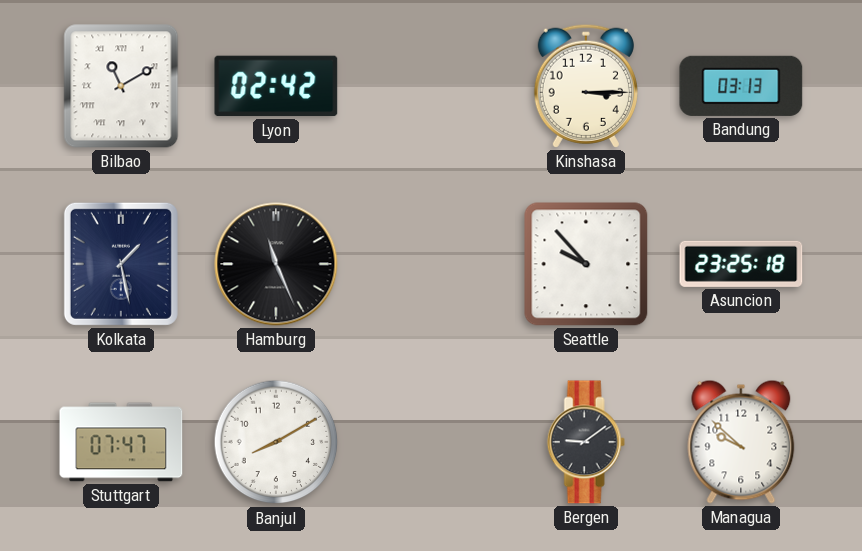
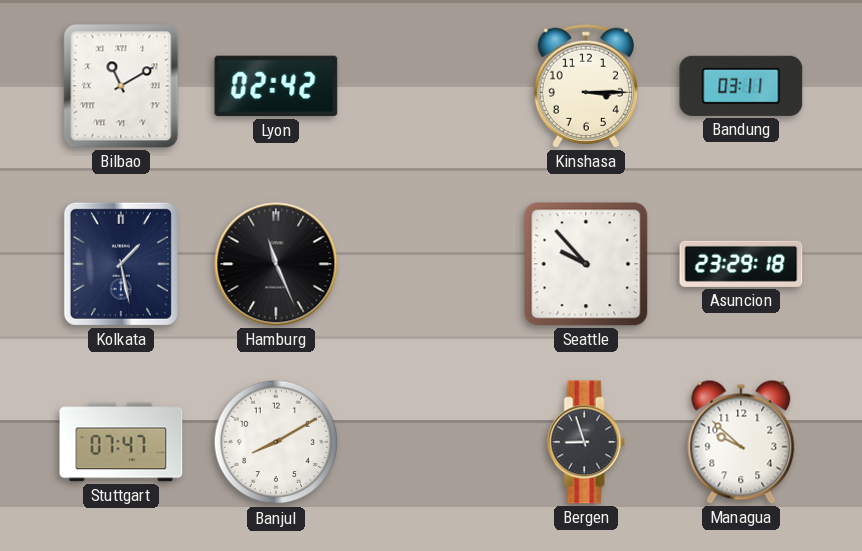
Bandung: 03:13 -> 03:11 (741, 86)
Asuncion: 23:25 -> 23:29 (741, 264)
Bergen: 9:09 -> 8:57 (586, 442)
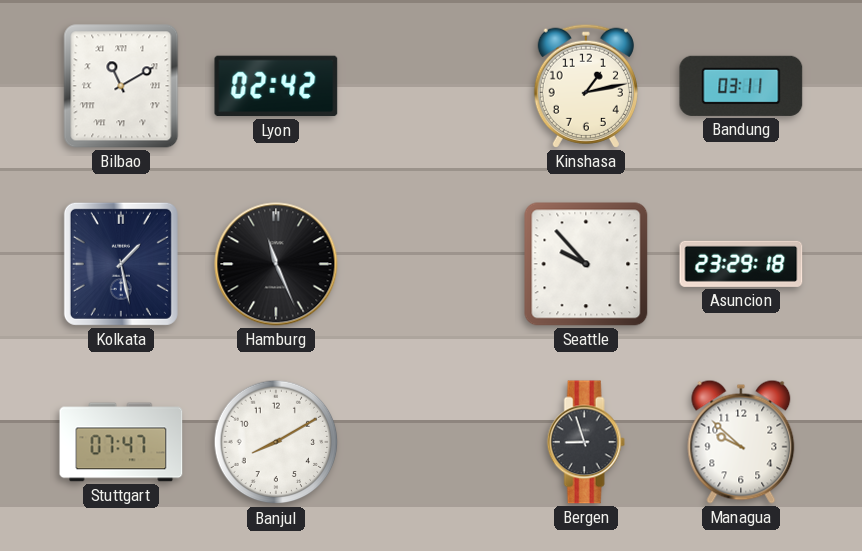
Kinshasa: 3:15 -> 1:13 (586, 86)
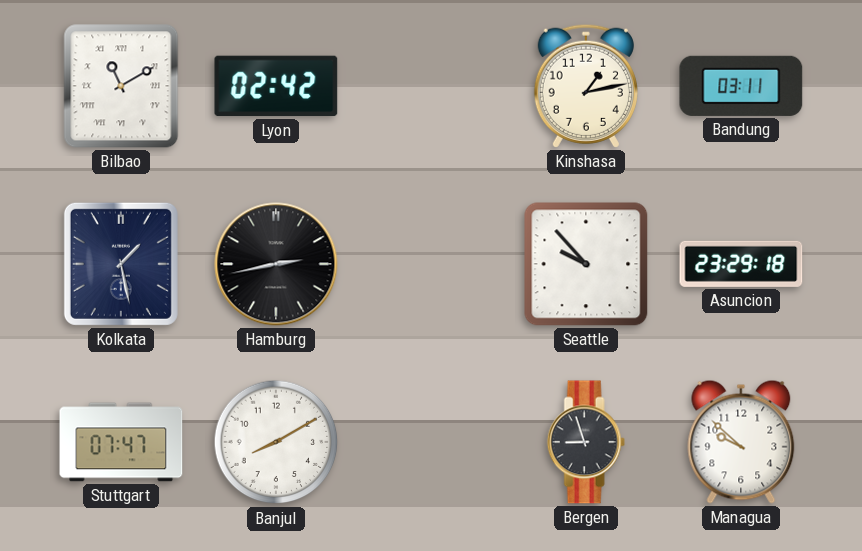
Hamburg: 11:26 -> 2:43 (276, 264)
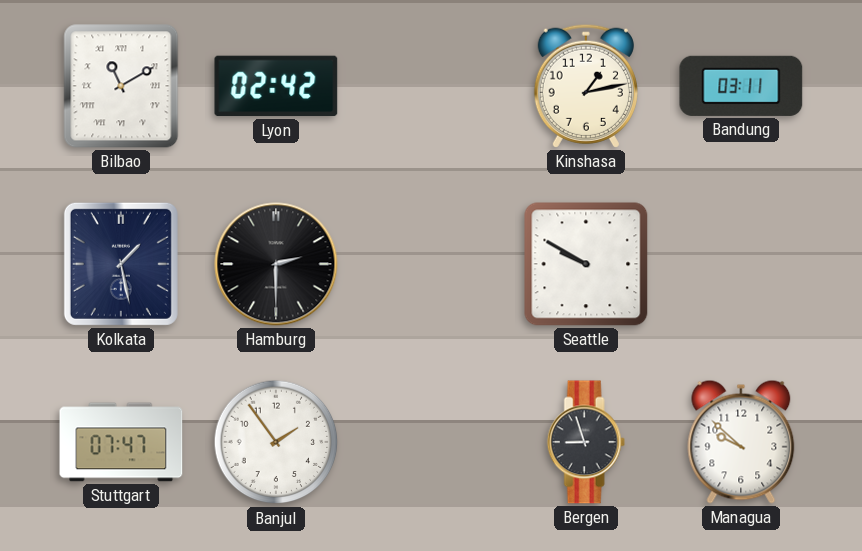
Hamburg: 2:43 -> 2:30 (276, 264)
Seattle: 9:53 -> 9:50 (586, 264)
Asuncion: 23:29 -> none (741, 264)
Banjul: 8:10 -> 1:54 (276, 442)
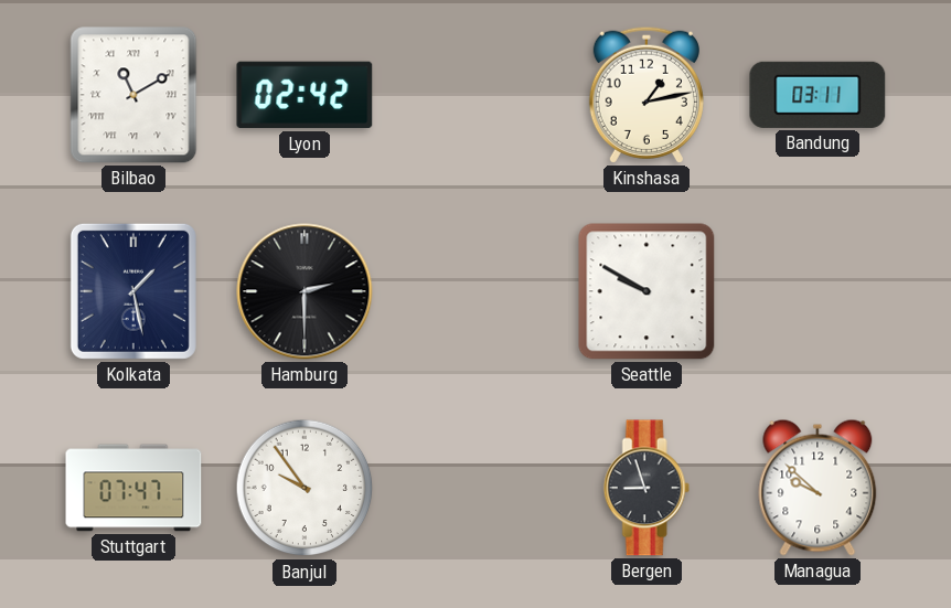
Banjul: 1:54 -> 9:54 (304, 488)
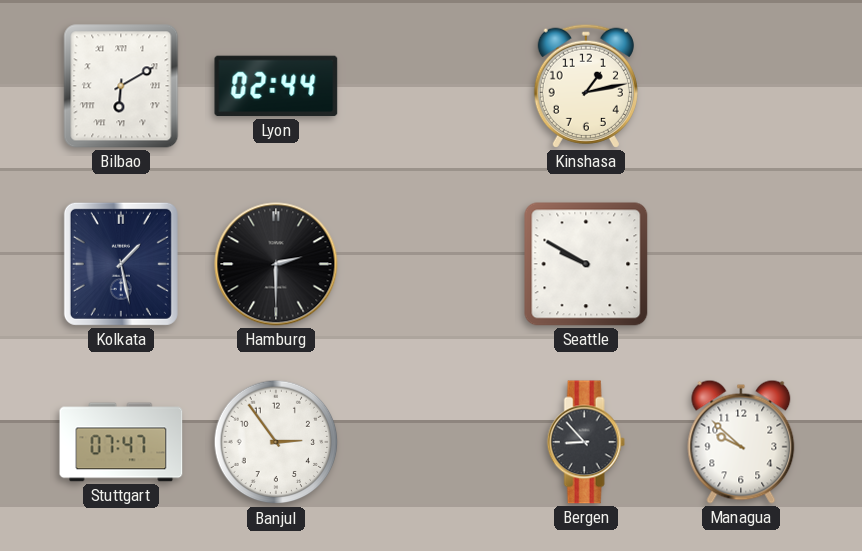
Bilbao: 11:10 -> 6:10 (121, 86)
Lyon: 02:42 -> 02:44 (276, 86)
Bandung: 03:11 -> none (818, 95)
Banjul: 9:54 -> 2:54 (276, 442)
Bergen: 8:57 -> 8:53 (586, 442)
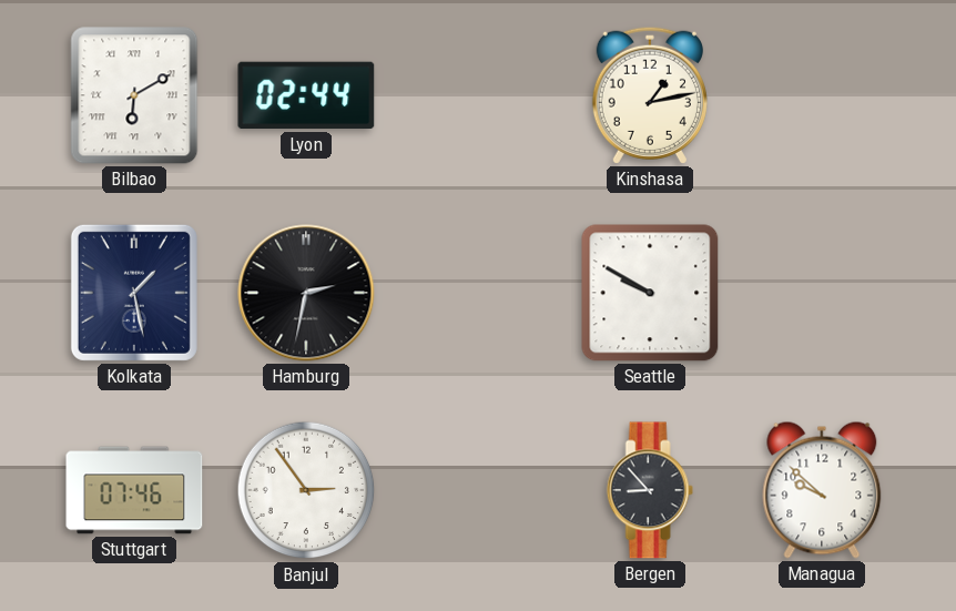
Hamburg: 2:30 -> 2:32 (306, 293)
Stuttgart: 07:47 -> 07:46 (134, 490)
